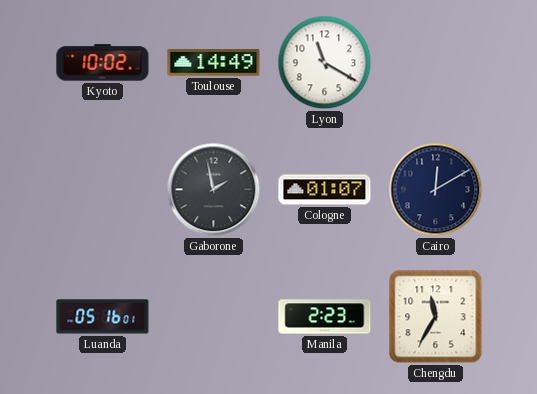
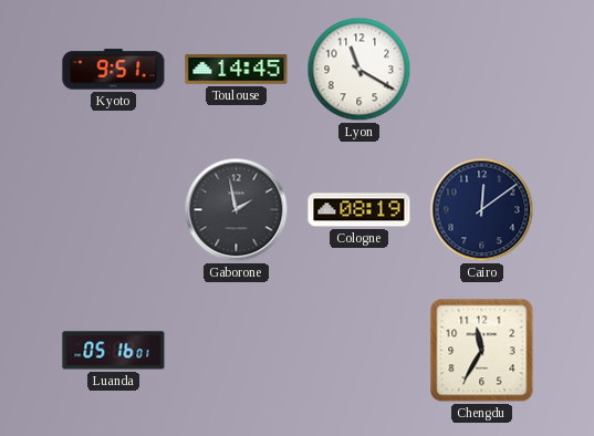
Kyoto: 10:02 -> 9:51 (114, 70)
Toulouse: 14:49 -> 14:45 (237, 70)
Cologne: 01:07 -> 08:19 (359, 210)
Cairo: 12:10 -> 12:09 (482, 210)
Manila: 2:23 -> none (325, 317)
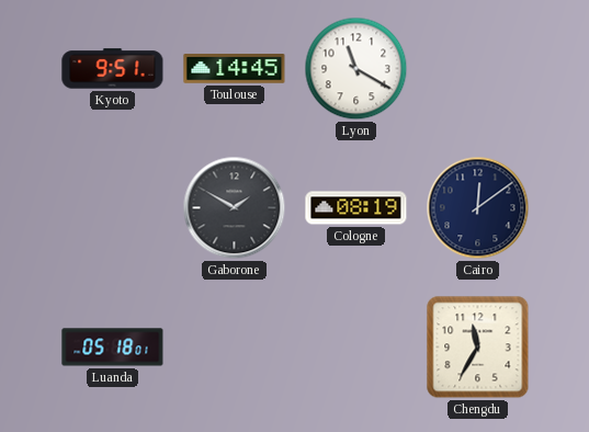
Gaborone: 1:58 -> 1:50 (235, 208)
Luanda: 05:16 -> 05:18 (113, 348)
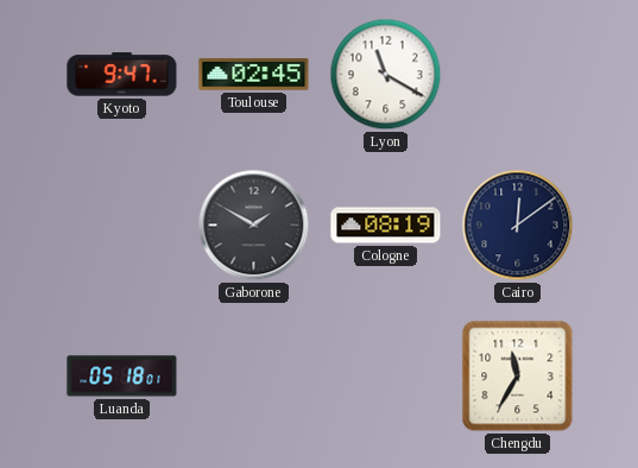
Kyoto: 9:51 -> 9:47 (122, 75)
Toulouse: 14:45 -> 02:45 (254, 75)
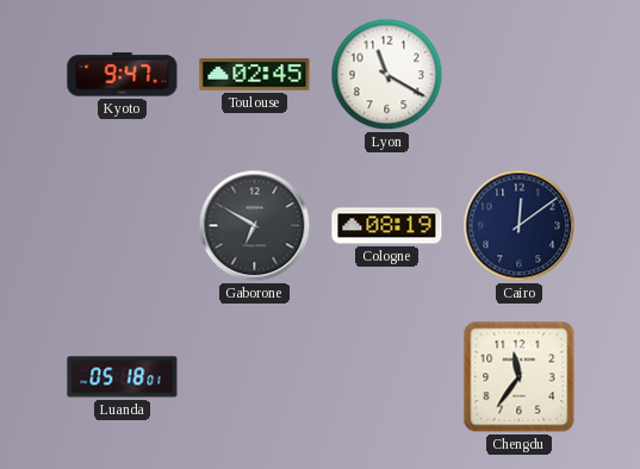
Gaborone: 1:50 -> 6:50 (255, 226)
Chengdu: 11:35 -> 11:36 (520, 377)
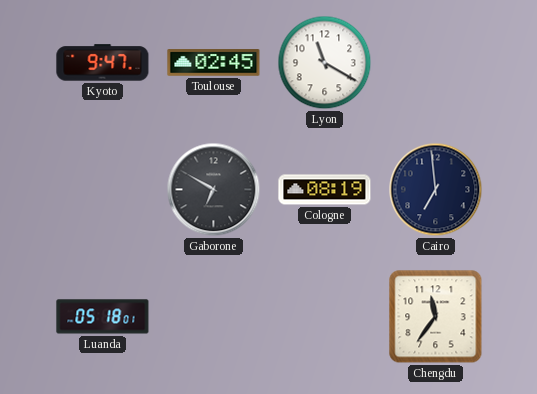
Cairo: 12:09 -> 6:59 (436, 190)
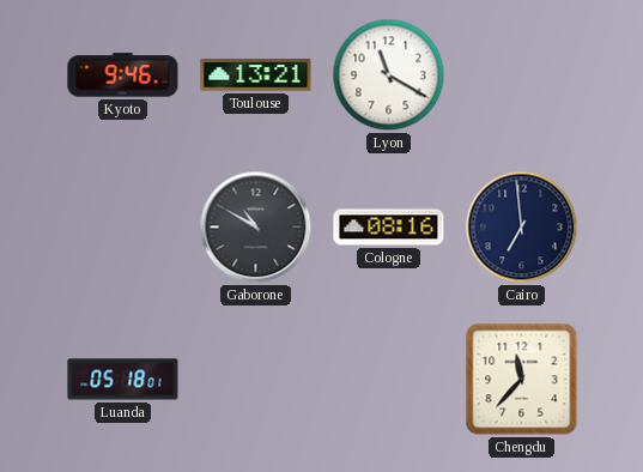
Kyoto: 9:47 -> 9:46 (123, 75)
Toulouse: 02:45 -> 13:21 (256, 75)
Gaborone: 6:50 -> 10:50 (256, 228)
Cologne: 08:19 -> 08:16 (389, 228)
Chengdu: 11:36 -> 11:37 (522, 380)
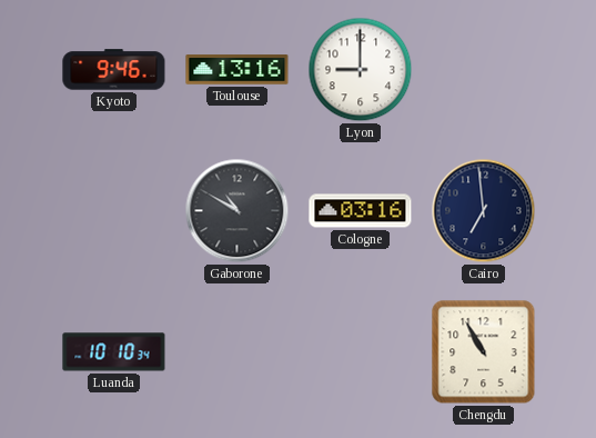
Toulouse: 13:21 -> 13:16 (238, 70)
Lyon: 11:20 -> 9:00 (361, 70)
Cologne: 08:16 -> 03:16 (361, 211)
Luanda: 05:18 -> 10:10 (114, 352)
Chengdu: 11:37 -> 10:55 (484, 352)
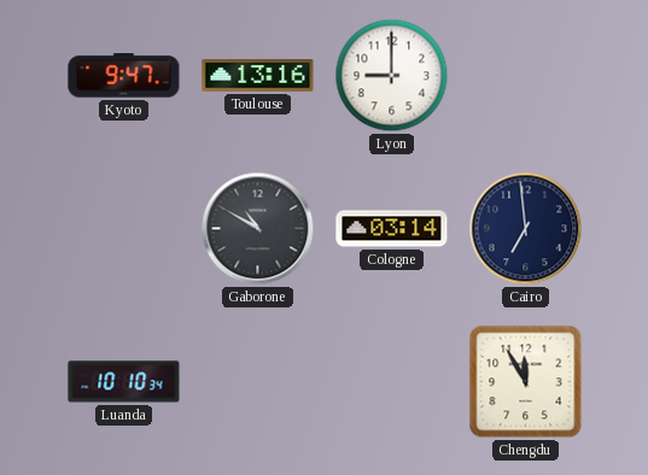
Kyoto: 9:46 -> 9:47 (124, 76)
Cologne: 03:16 -> 03:14 (392, 229)
Chengdu: 10:55 -> 11:55 (526, 382)
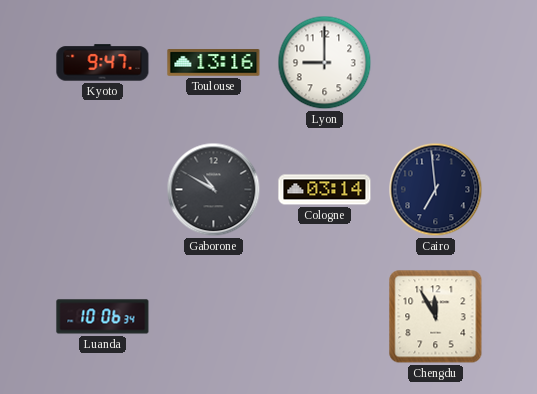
Luanda: 10:10 -> 10:06 (103, 317)
